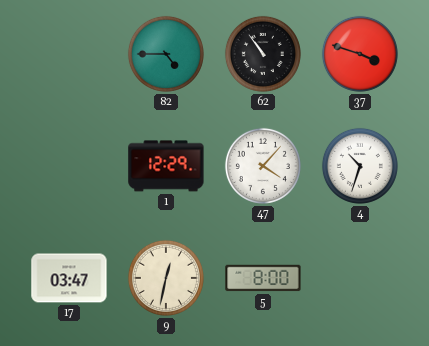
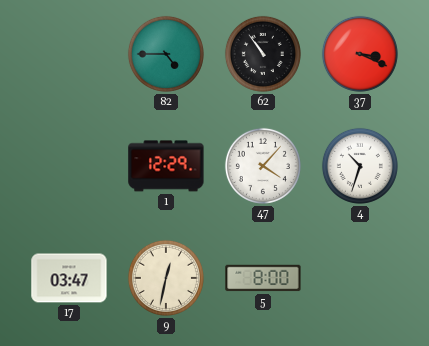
37: 3:48 -> 3:19 (360, 54)
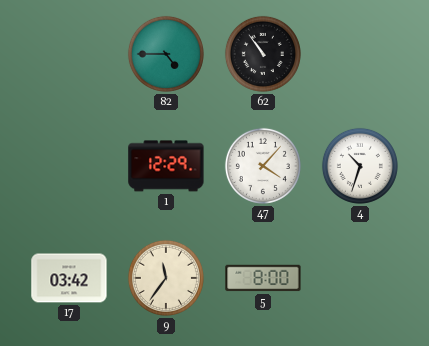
37: 3:19 -> none (360, 54)
17: 03:47 -> 03:42 (69, 278)
9: 12:32 -> 11:36 (166, 278)
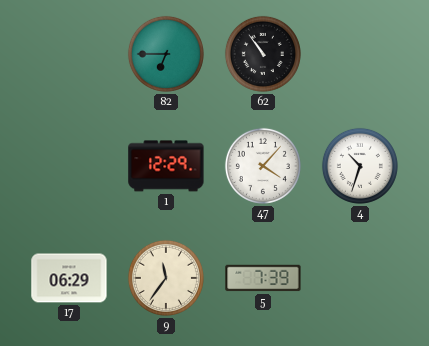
82: 4:45 -> 6:45 (166, 54)
17: 03:42 -> 06:29 (69, 278)
5: 8:00 -> 7:39 (263, 278)
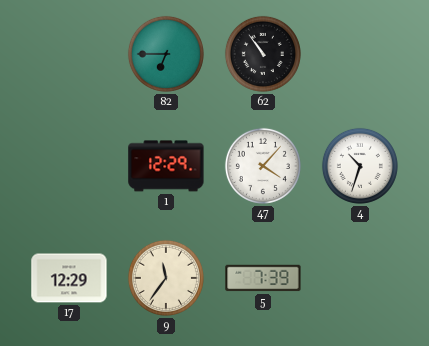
17: 06:29 -> 12:29 (69, 278)
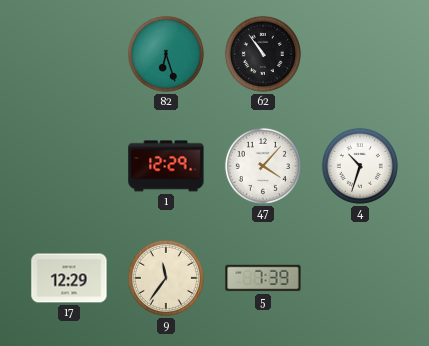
82: 6:45 -> 6:27 (166, 54)
